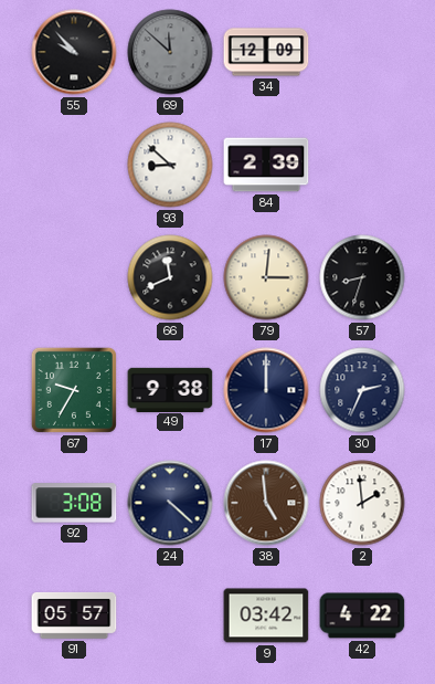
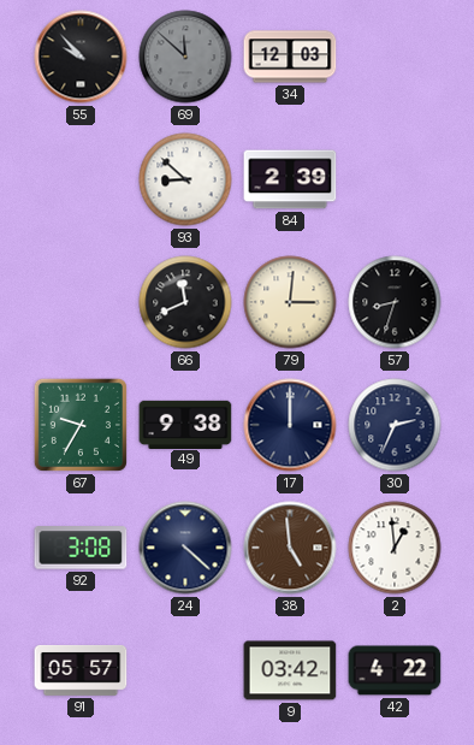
34: 12:09 -> 12:03 (290, 57)
2: 1:59 -> 12:59 (395, 548)
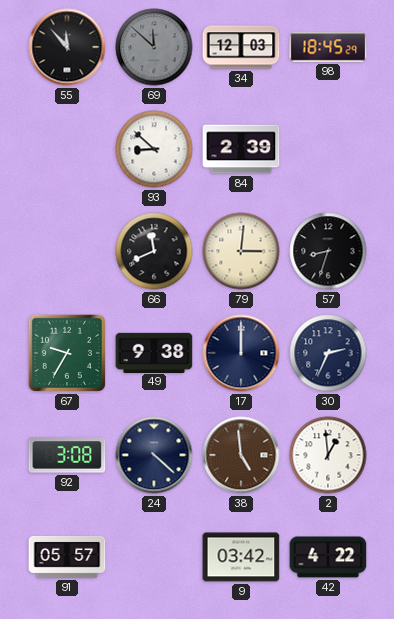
55: 9:53 -> 11:53 (67, 47)
98: none -> 18:45 (328, 47)
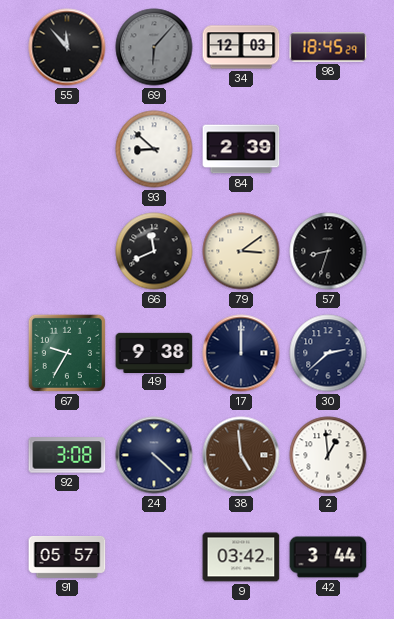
69: 11:52 -> 6:07 (154, 47)
79: 3:01 -> 3:09 (241, 251)
30: 2:34 -> 2:38 (328, 353)
42: 4:22 -> 3:44 (328, 557)
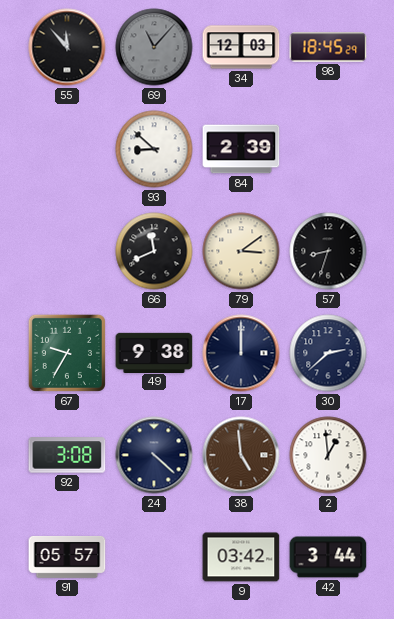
69: 6:07 -> 11:07 (154, 47)
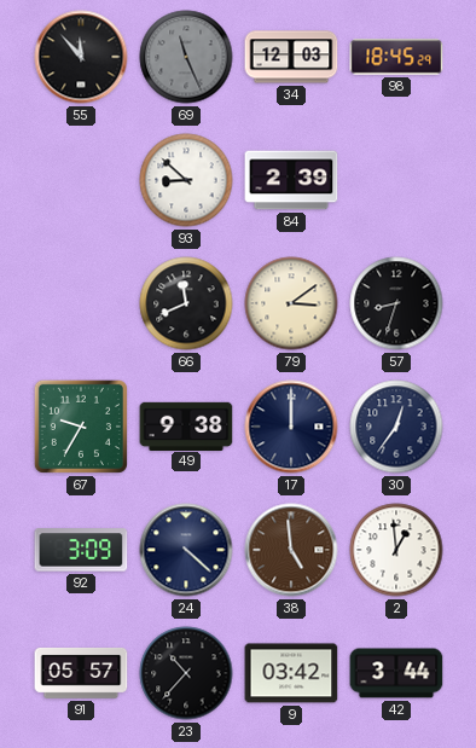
69: 11:07 -> 11:26 (186, 57)
30: 2:38 -> 12:36 (396, 427)
92: 3:08 -> 3:09 (81, 550)
23: none -> 10:37 (186, 673)
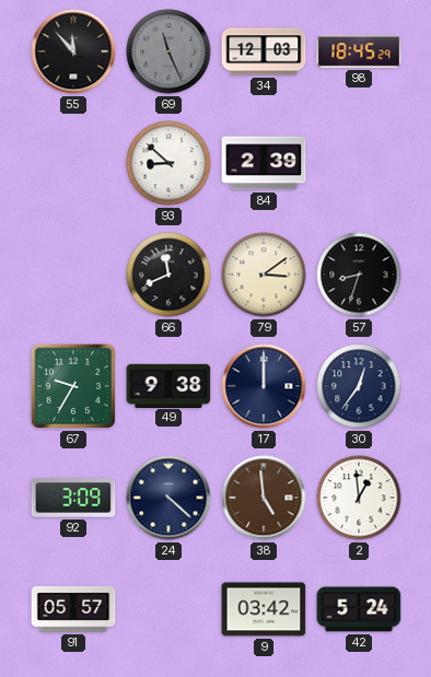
23: 10:37 -> none (186, 673)
42: 3:44 -> 5:24 (359, 609)
